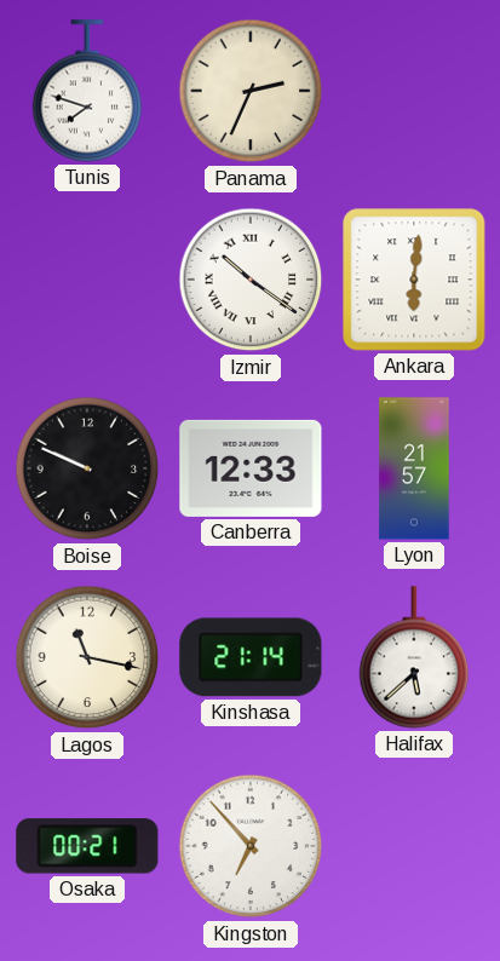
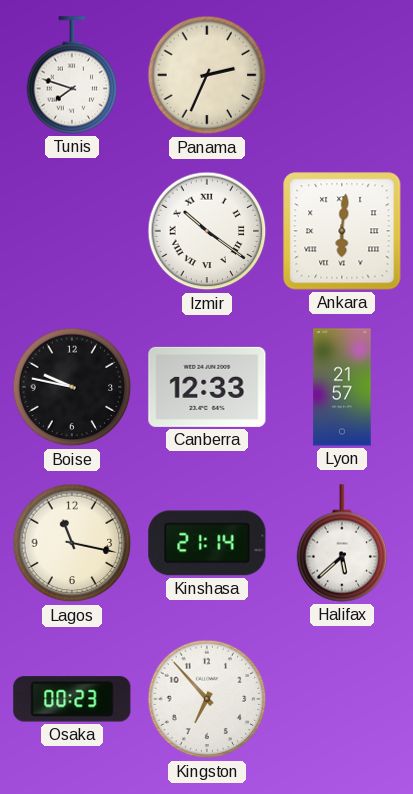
Boise: 9:49 -> 9:47 (72, 387)
Osaka: 00:21 -> 00:23 (72, 699)
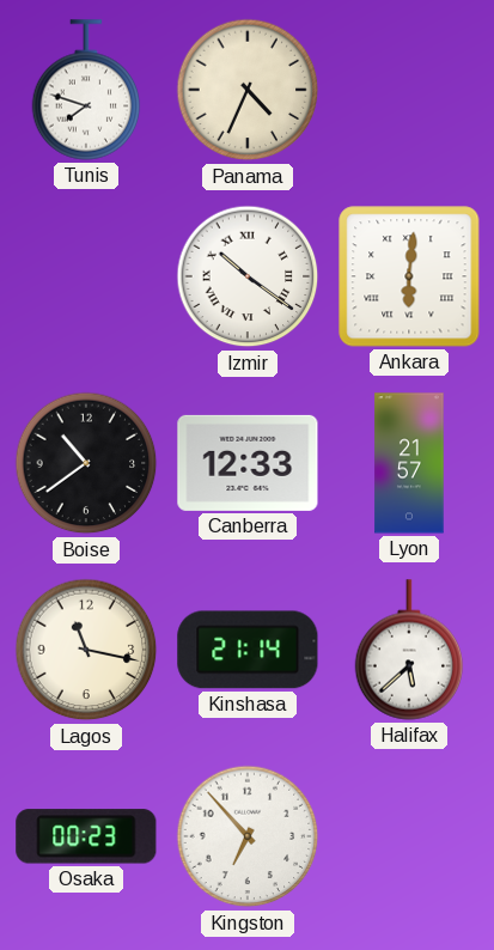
Panama: 2:34 -> 4:34 (248, 90)
Boise: 9:47 -> 10:39 (86, 463)
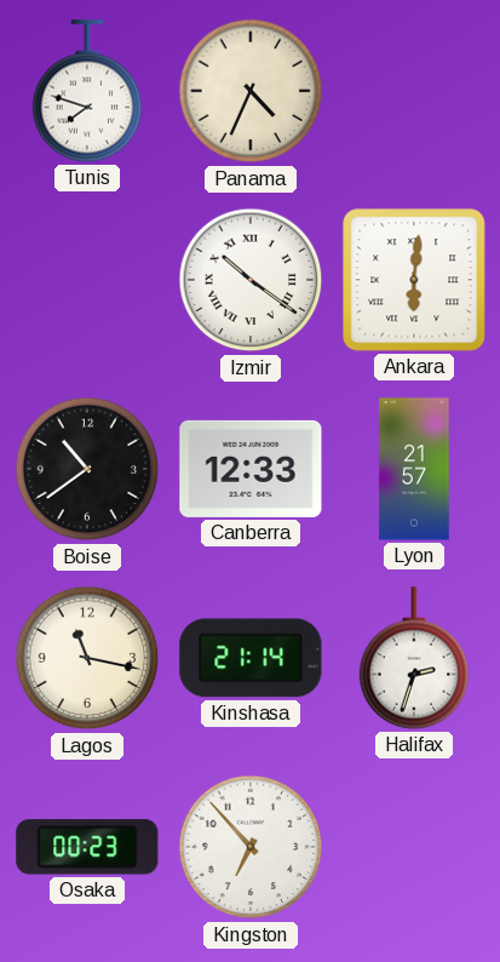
Halifax: 5:38 -> 2:33 (414, 658)
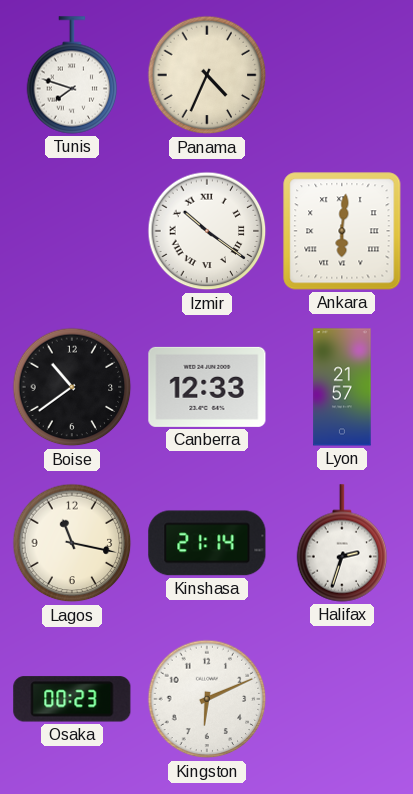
Kingston: 6:53 -> 6:11 (207, 699)
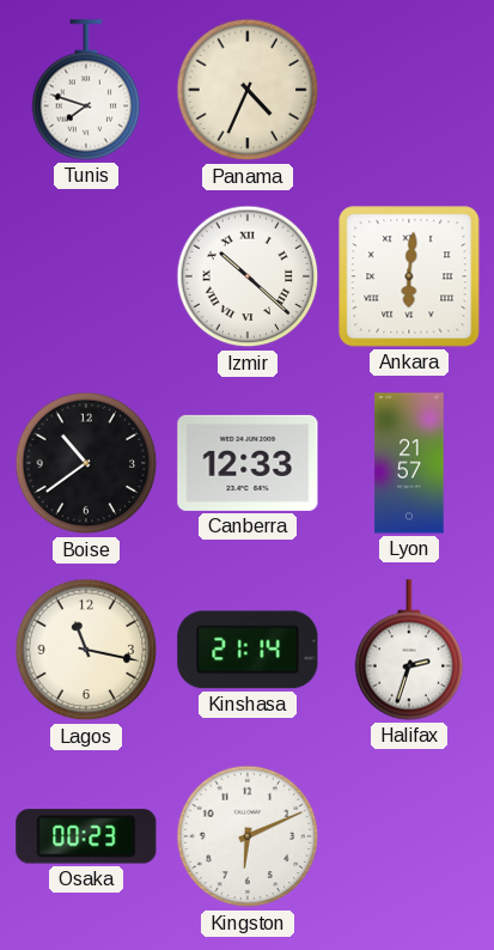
Izmir: 10:21 -> 10:22 (248, 276)
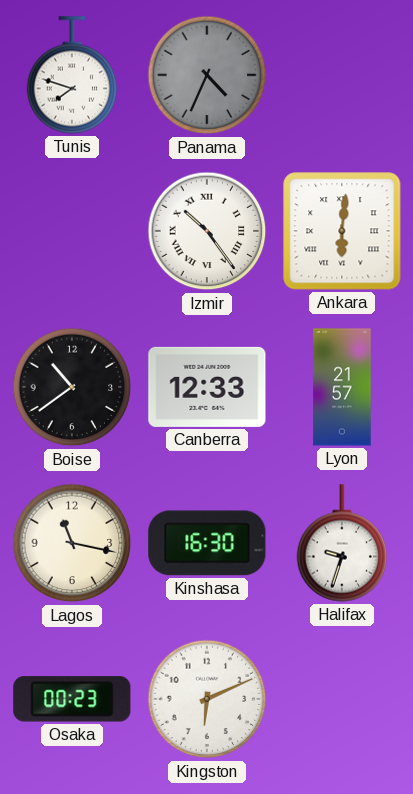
Panama dial: cream -> grey (207, 75)
Izmir: 10:22 -> 10:24 (207, 231)
Kinshasa: 21:14 -> 16:30 (207, 543)
Halifax: 2:33 -> 9:33 (342, 543)
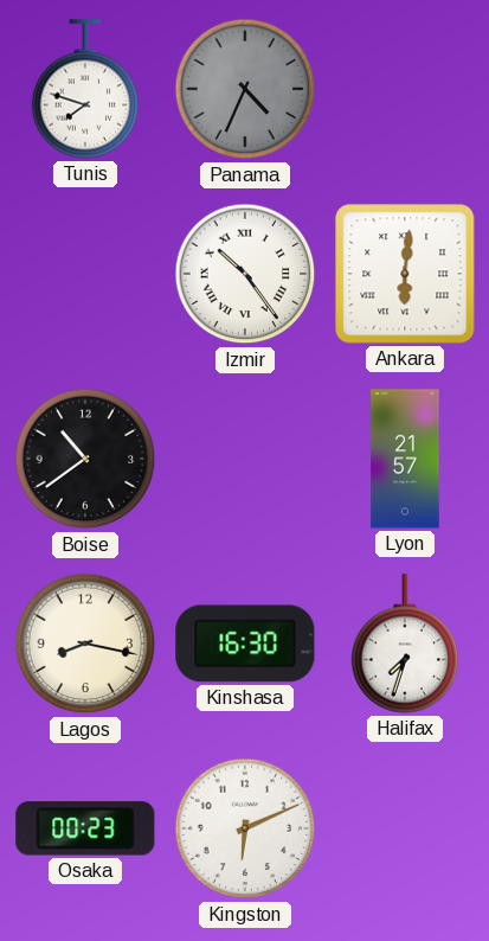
Canberra: 12:33 -> none (207, 387)
Lagos: 11:17 -> 8:17 (85, 644)
Halifax: 9:33 -> 7:33 (405, 644)
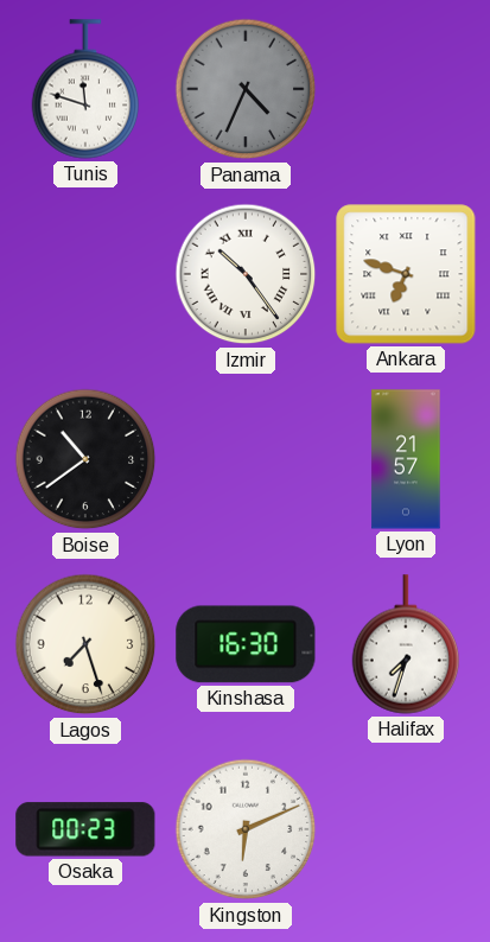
Tunis: 7:48 -> 11:48 (85, 89)
Ankara: 6:01 -> 6:48 (406, 274)
Lagos: 8:17 -> 7:27 (85, 644)
